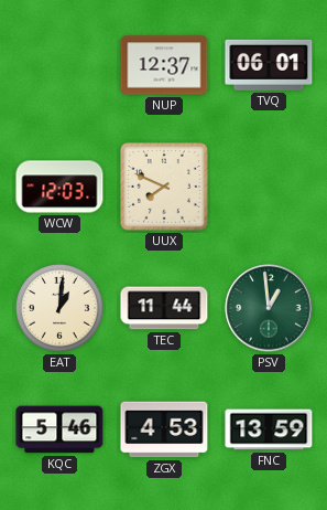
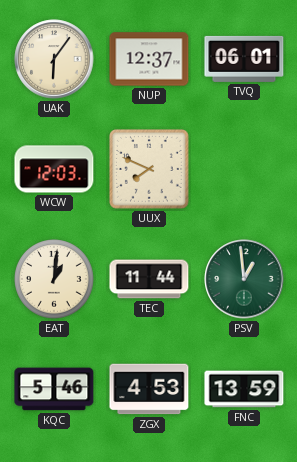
UAK: none -> 6:06 (54, 59)
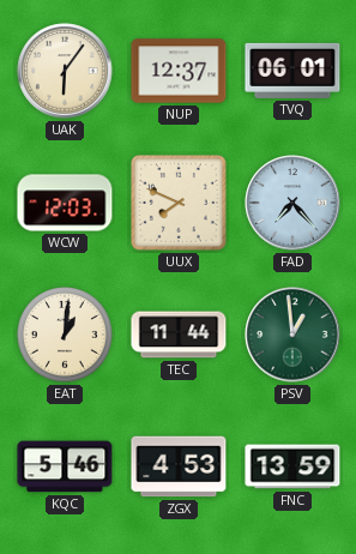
FAD: none -> 7:23 (292, 203)
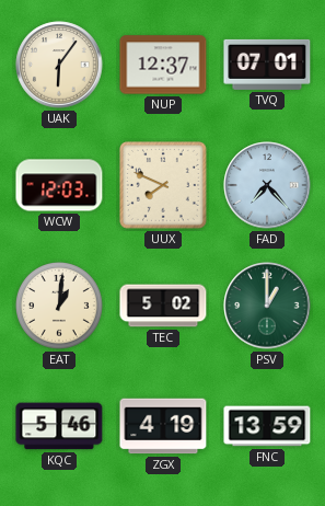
TVQ: 06:01 -> 07:01 (267, 65)
TEC: 11:44 -> 5:02 (163, 306)
PSV: 12:59 -> 1:00 (267, 306)
ZGX: 4:53 -> 4:19 (163, 426)
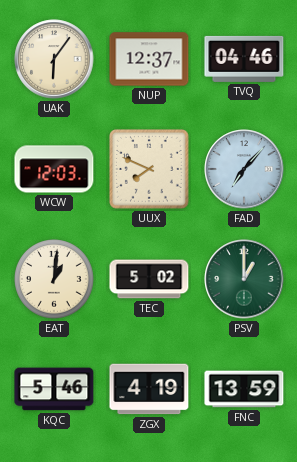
TVQ: 07:01 -> 04:46 (244, 59)
FAD: 7:23 -> 7:07 (244, 169)
